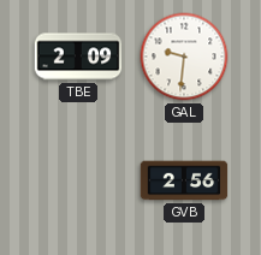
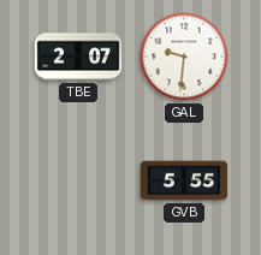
TBE: 2:09 -> 2:07 (78, 57)
GVB: 2:56 -> 5:55 (184, 180)
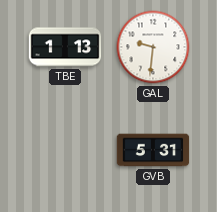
TBE: 2:07 -> 1:13 (65, 47)
GVB: 5:55 -> 5:31 (153, 150)
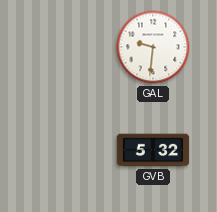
TBE: 1:13 -> none (65, 47)
GVB: 5:31 -> 5:32 (153, 150)
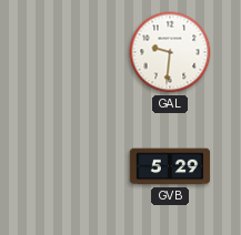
GVB: 5:32 -> 5:29 (170, 166)
